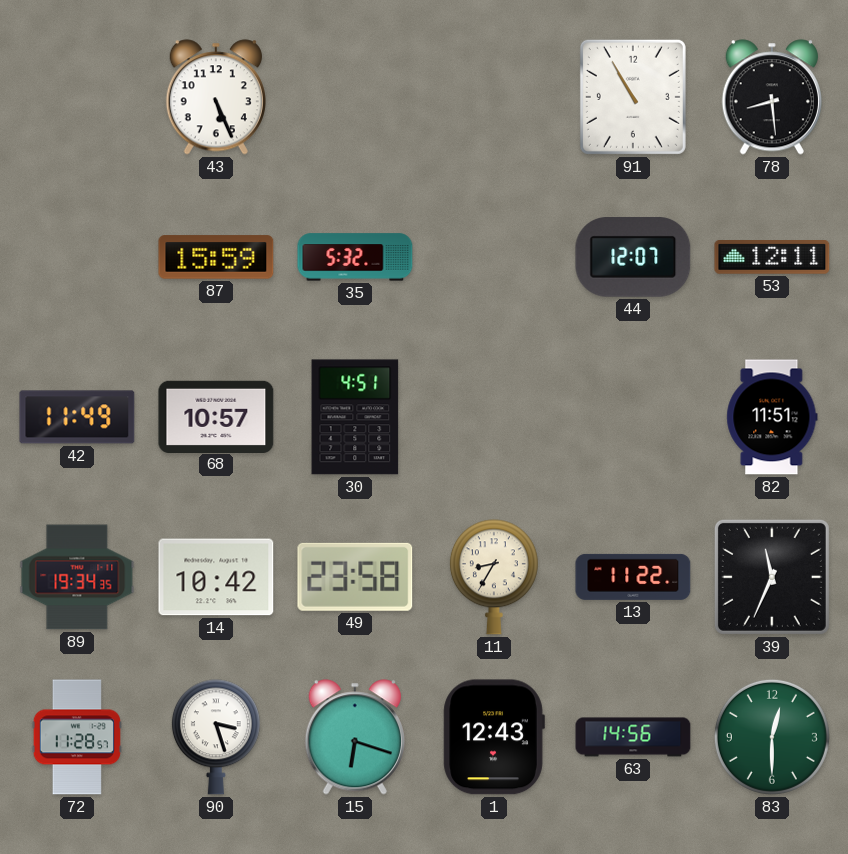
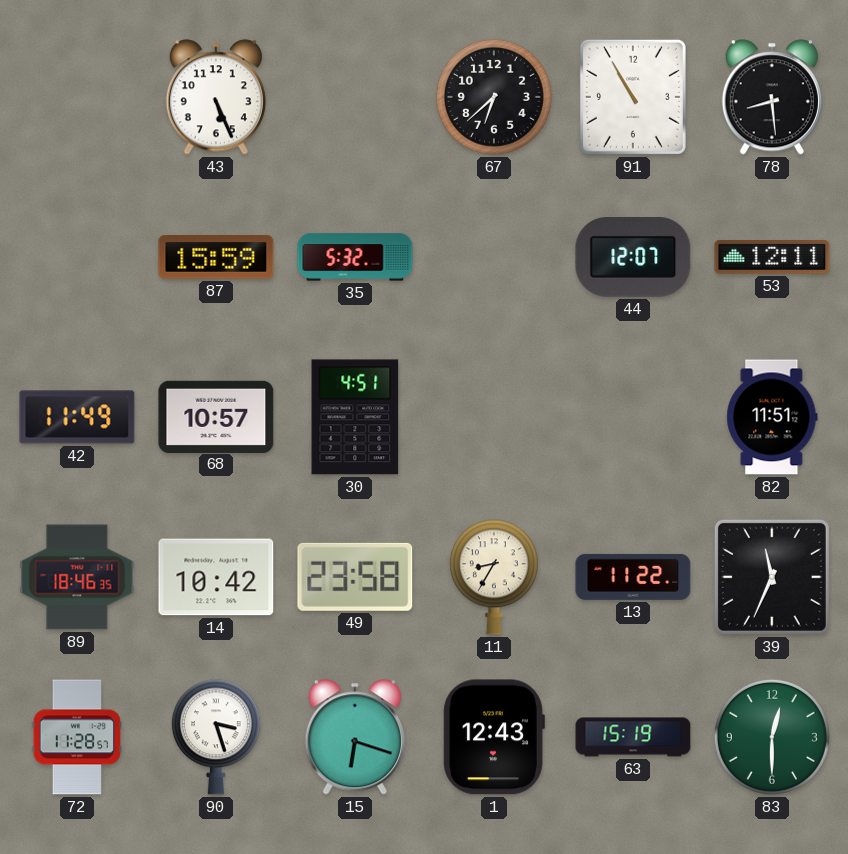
67: none -> 6:38 (494, 97)
89: 19:34 -> 18:46 (77, 577)
63: 14:56 -> 15:19 (633, 737)
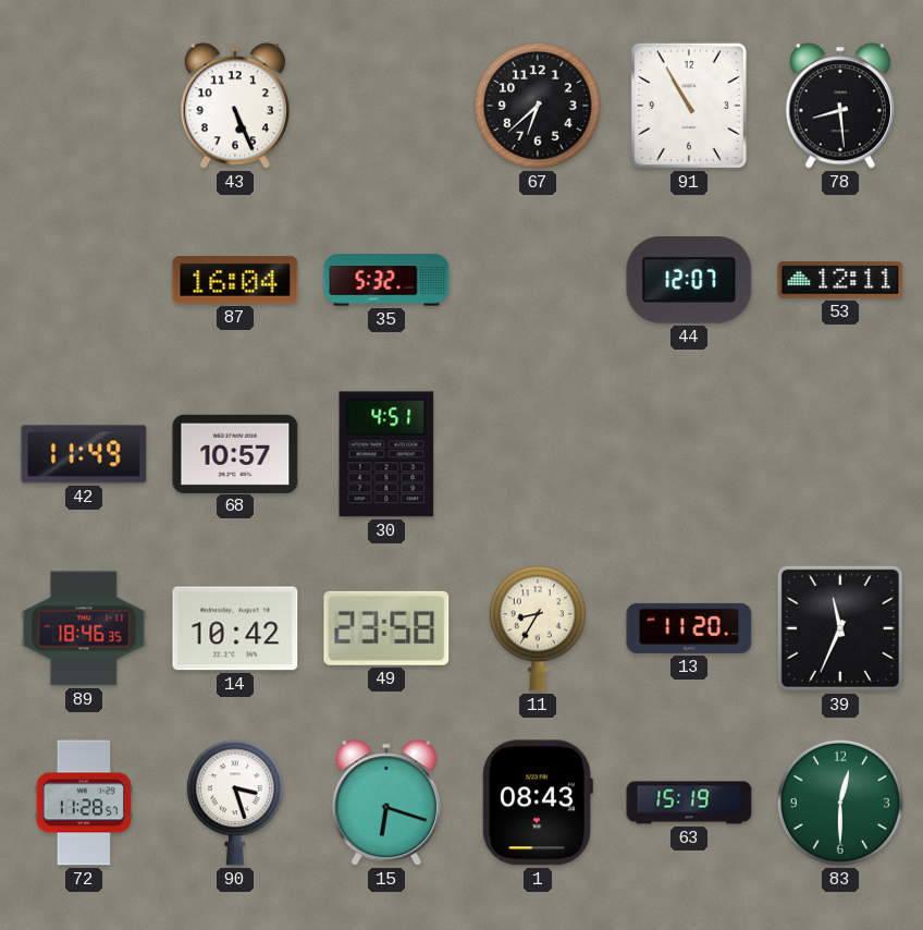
87: 15:59 -> 16:04 (235, 280)
82: 11:51 -> none (772, 417)
13: 11:22 -> 11:20 (689, 628)
1: 12:43 -> 08:43 (538, 803)
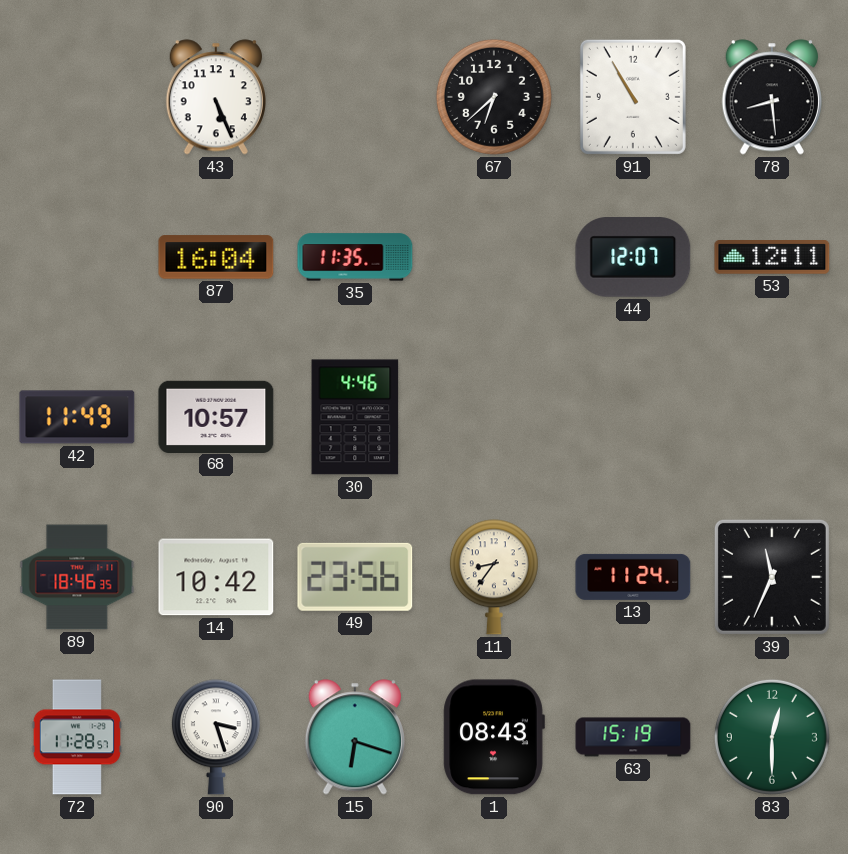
35: 5:32 -> 11:35 (355, 257)
30: 4:51 -> 4:46 (355, 417)
49: 23:58 -> 23:56 (355, 577)
11: 8:35 -> 8:36 (494, 577)
13: 11:20 -> 11:24 (633, 577)
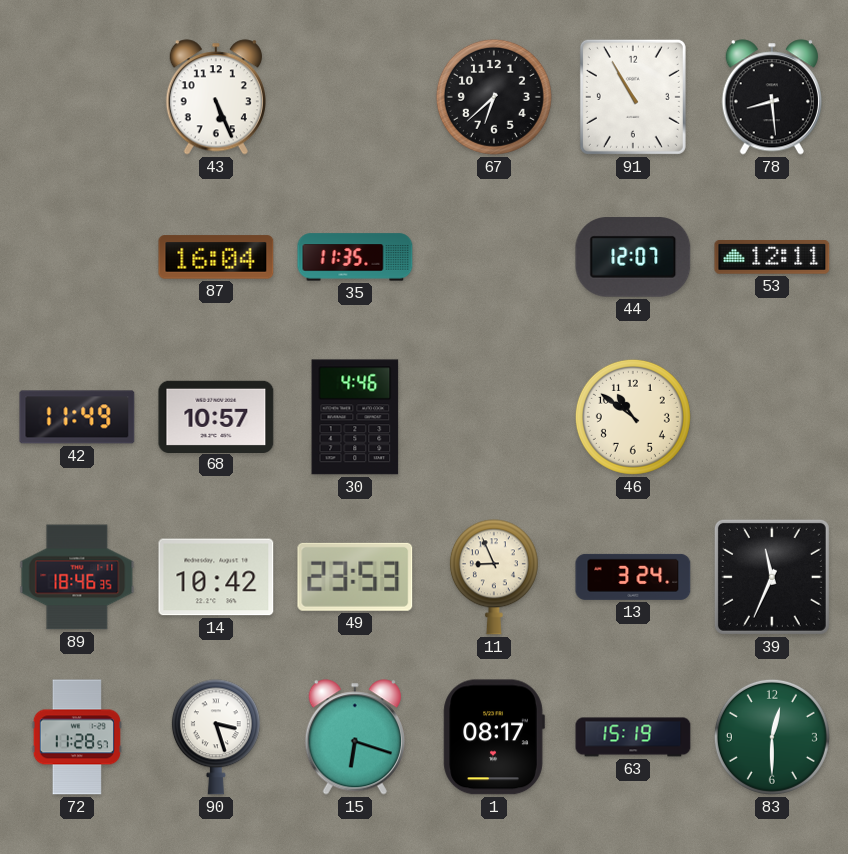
46: none -> 10:51 (633, 417)
49: 23:56 -> 23:53 (355, 577)
11: 8:36 -> 8:56 (494, 577)
13: 11:24 -> 3:24 (633, 577)
1: 08:43 -> 08:17 (494, 737)
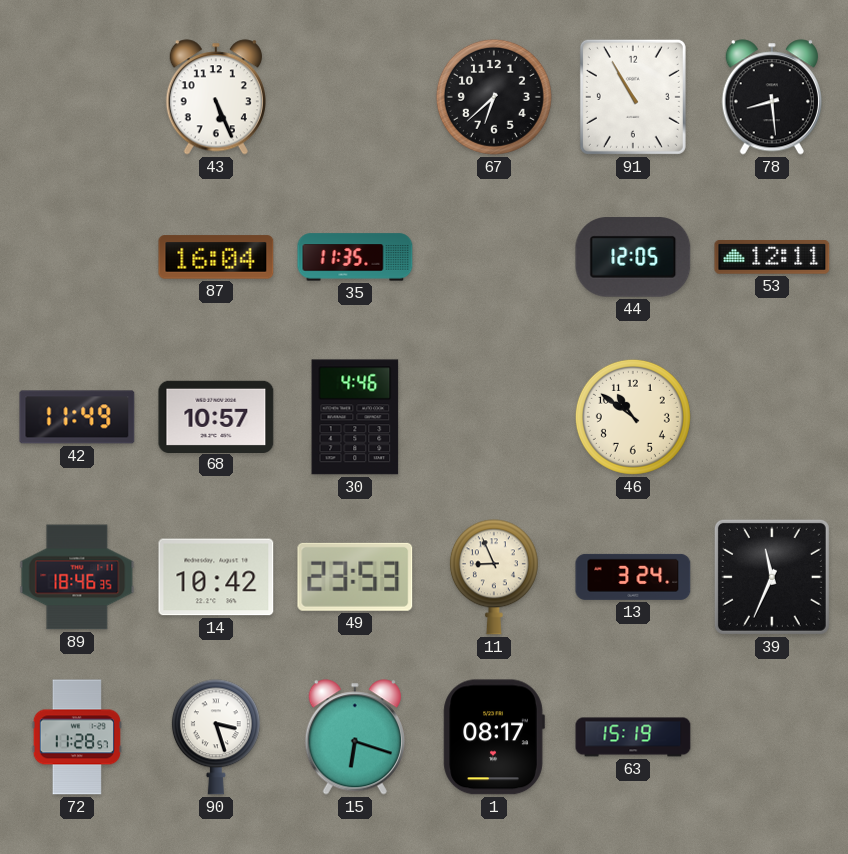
44: 12:07 -> 12:05 (633, 258)
83: 12:30 -> none (772, 737)
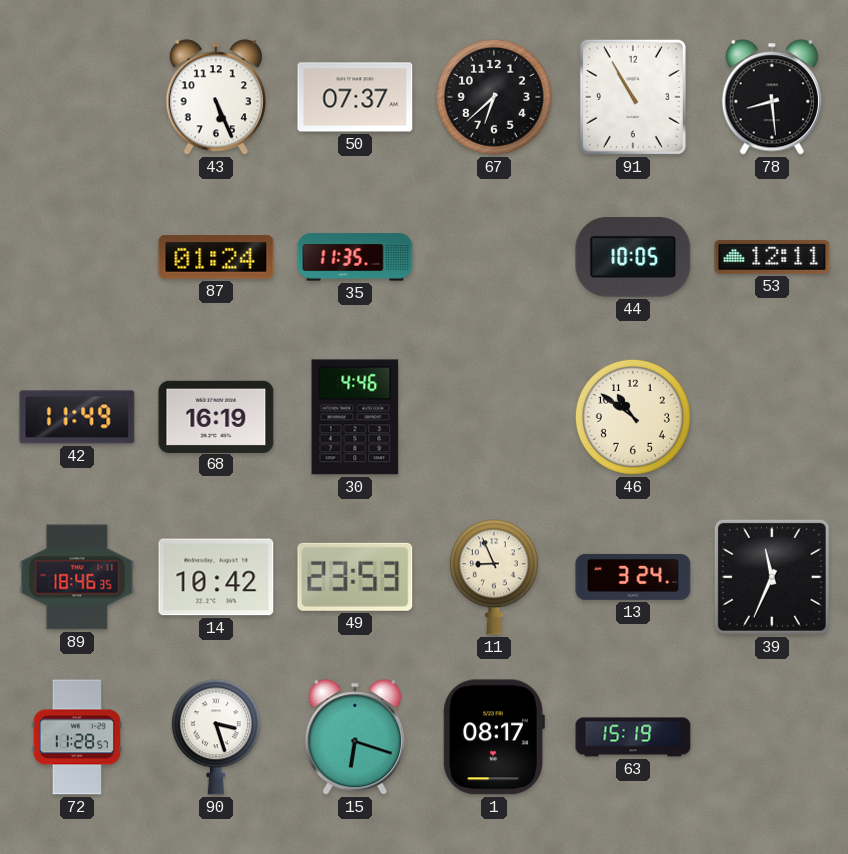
50: none -> 07:37 (355, 97)
87: 16:04 -> 01:24 (216, 257)
44: 12:05 -> 10:05 (633, 258)
68: 10:57 -> 16:19 (216, 416)
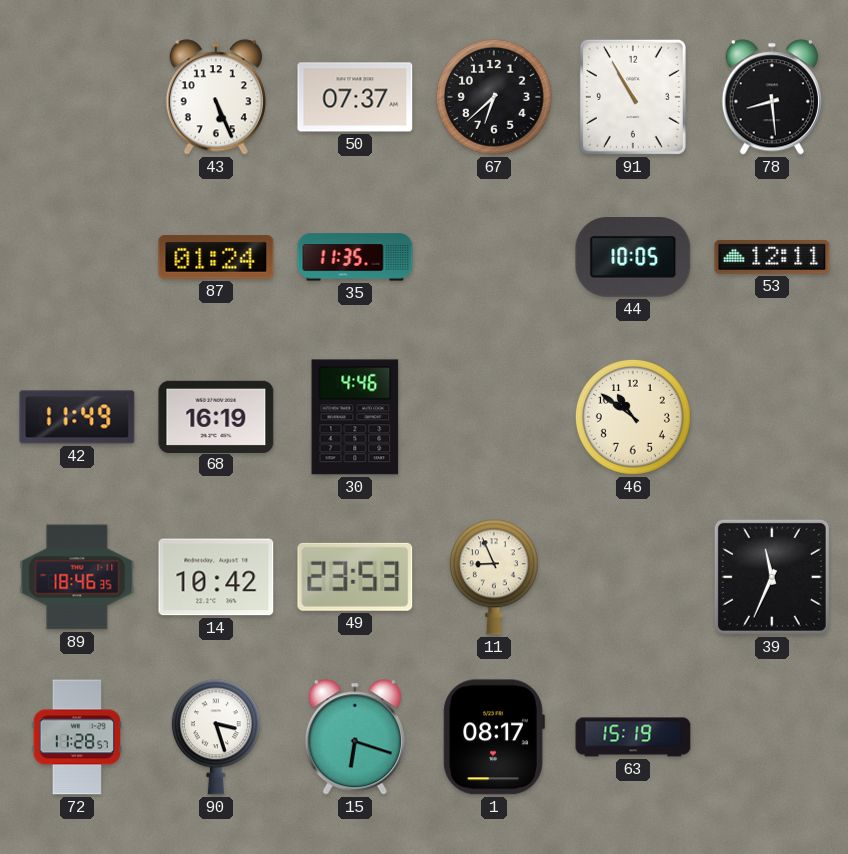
13: 3:24 -> none (633, 577)
